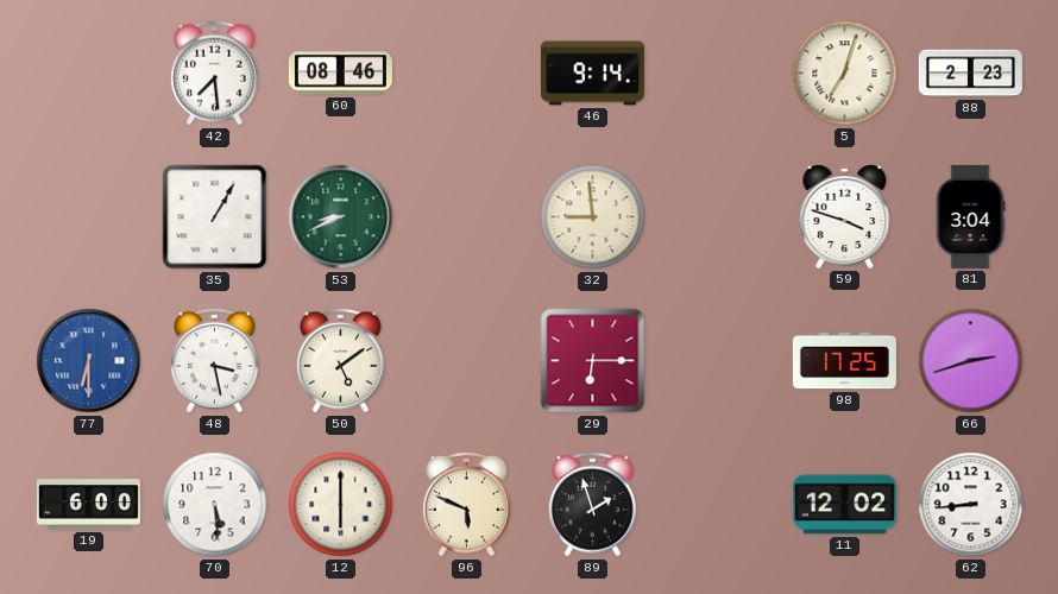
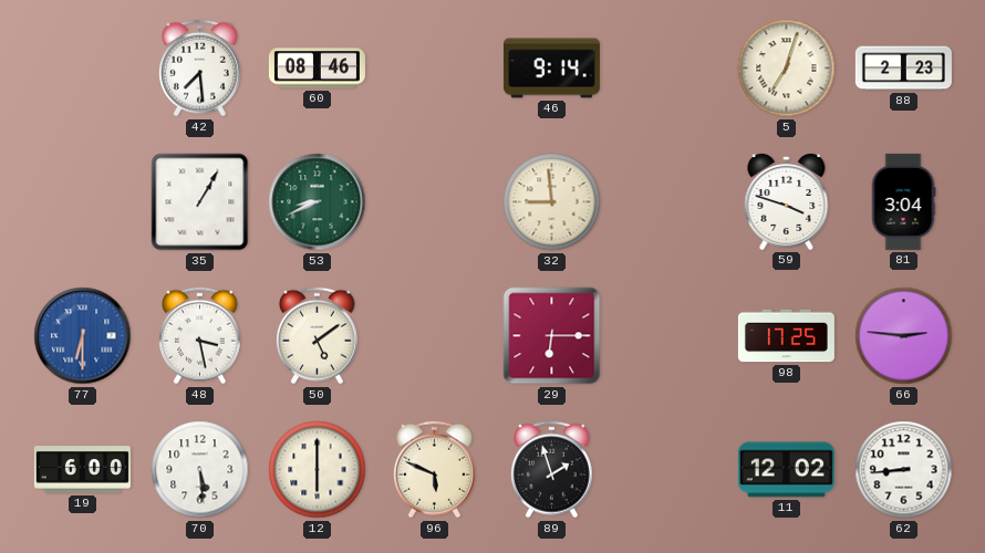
66: 2:42 -> 2:46 (904, 336)
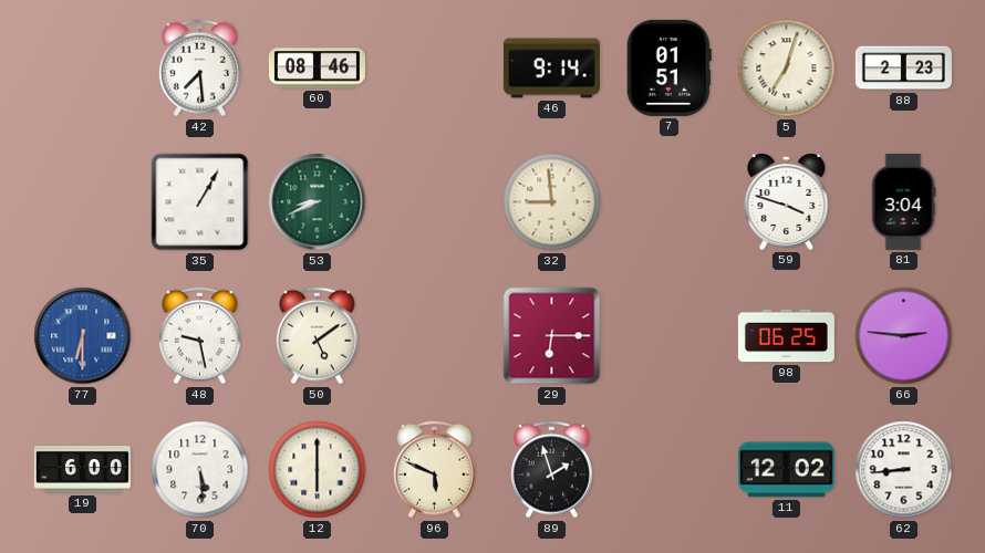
7: none -> 01:51 (668, 67)
48: 3:28 -> 9:28 (199, 336)
98: 17:25 -> 06:25 (786, 336)
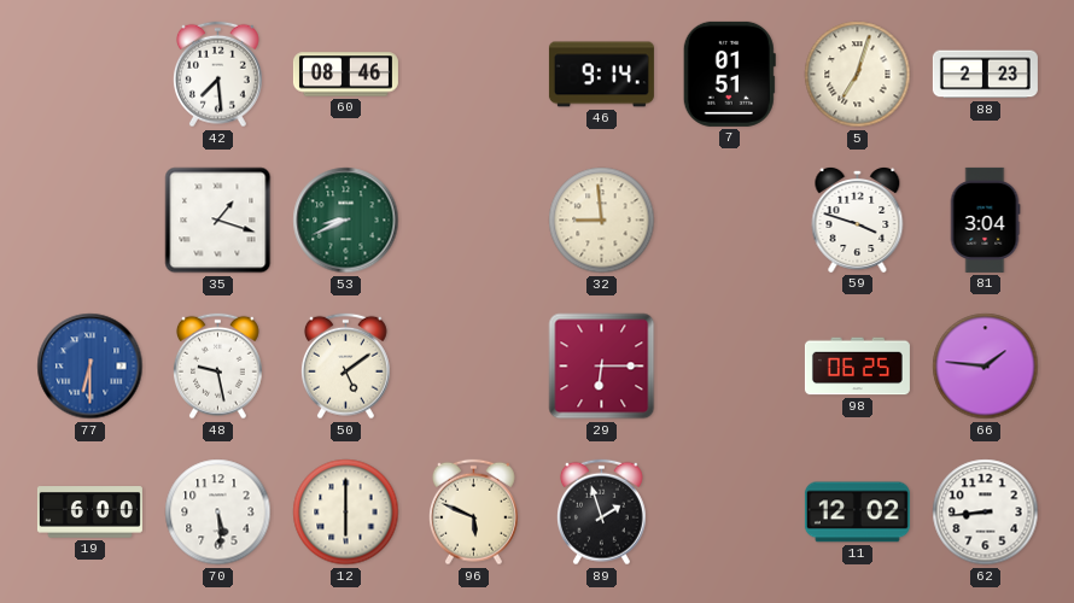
35: 1:05 -> 1:18 (218, 221)
66: 2:46 -> 1:46 (986, 367)
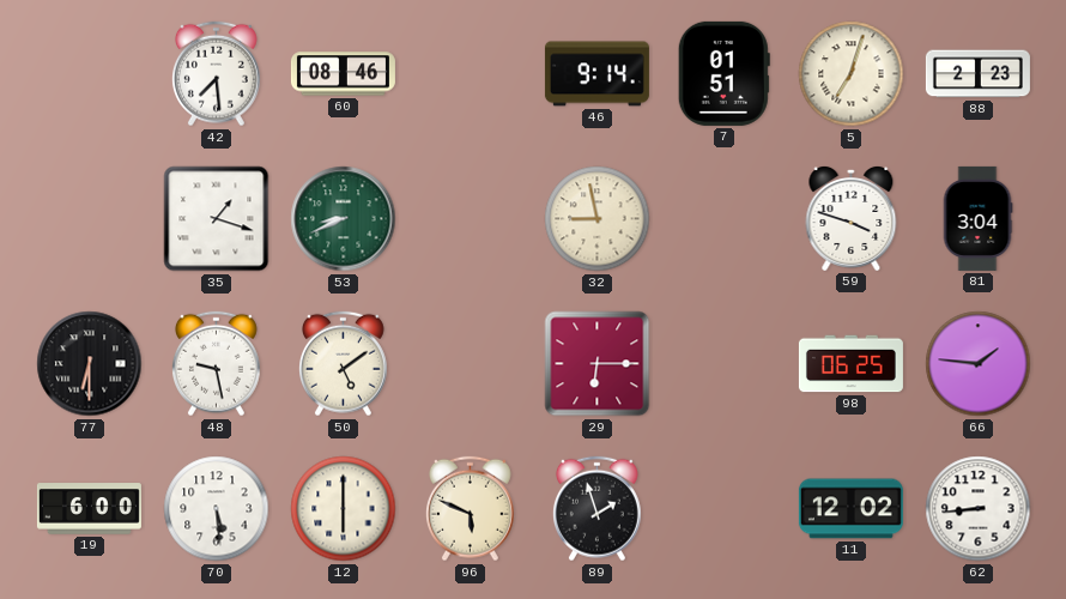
32: 8:59 -> 8:58 (598, 219)
77 dial: blue -> black (90, 364)
